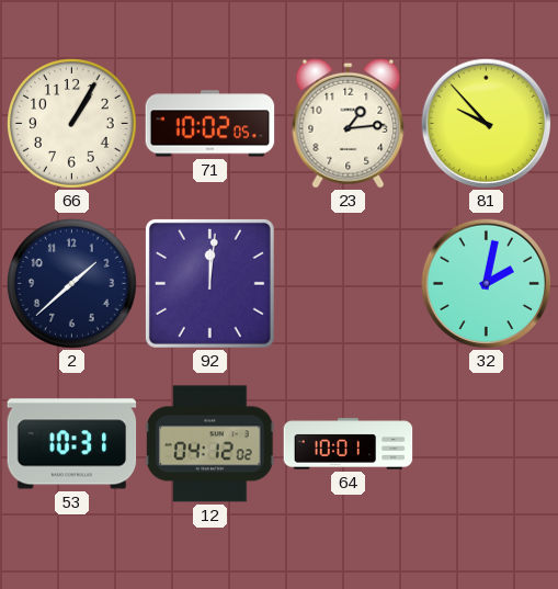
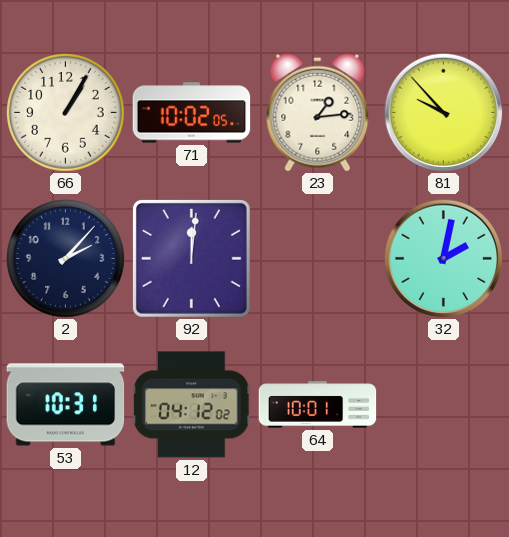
2: 1:38 -> 2:07 (66, 259)
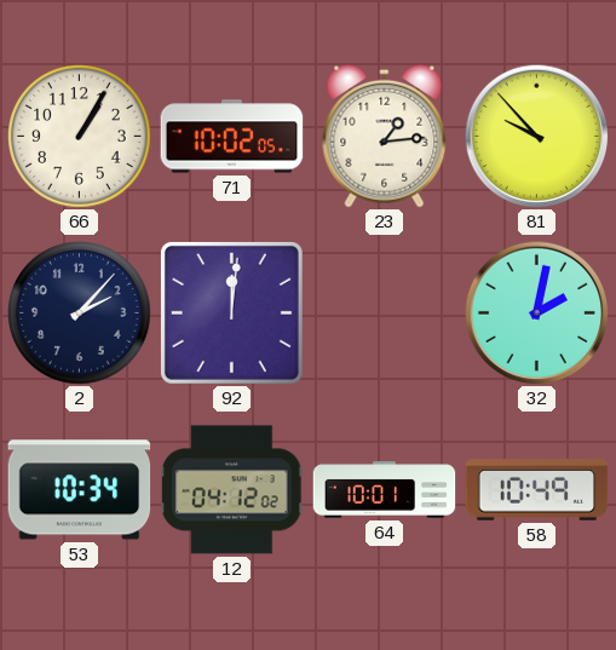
53: 10:31 -> 10:34 (80, 490)
58: none -> 10:49 (537, 490)
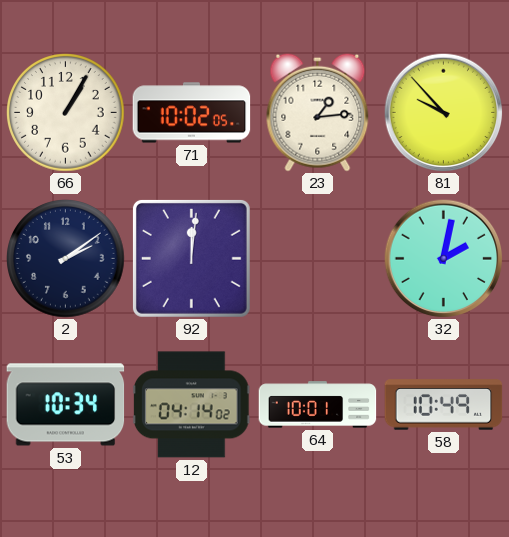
2: 2:07 -> 2:09 (66, 259)
12: 04:12 -> 04:14 (191, 405)
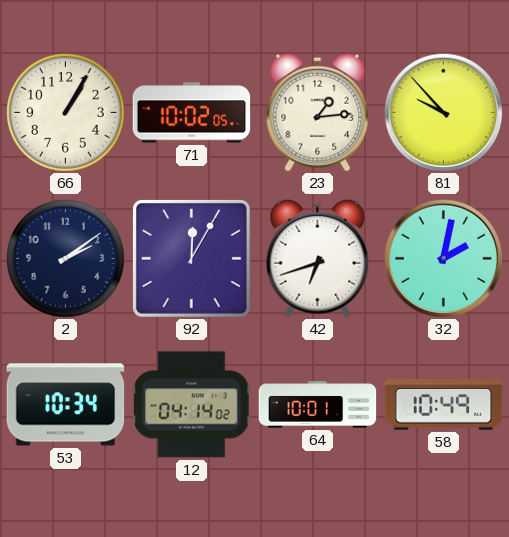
92: 12:01 -> 12:05 (191, 258)
42: none -> 6:42 (318, 258)
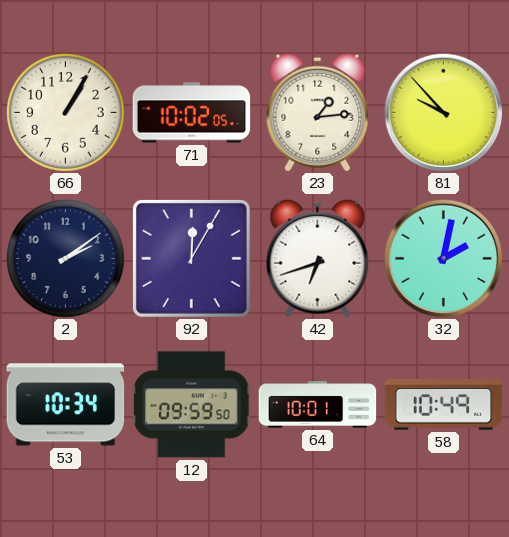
12: 04:14 -> 09:59 (191, 405)
